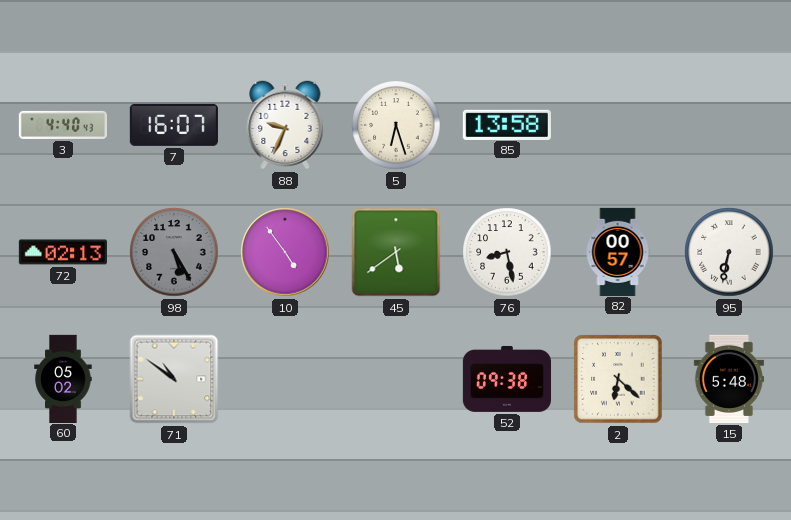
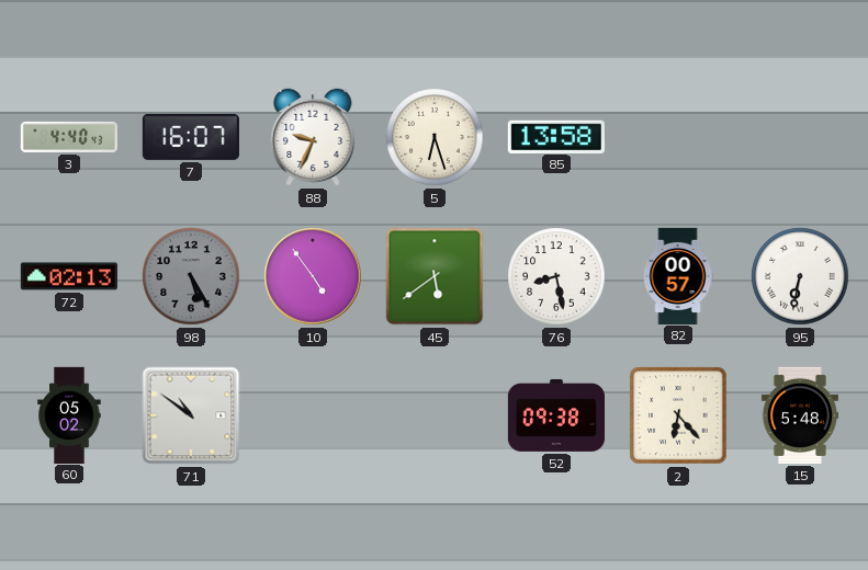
2: 6:22 -> 6:23 (678, 415)
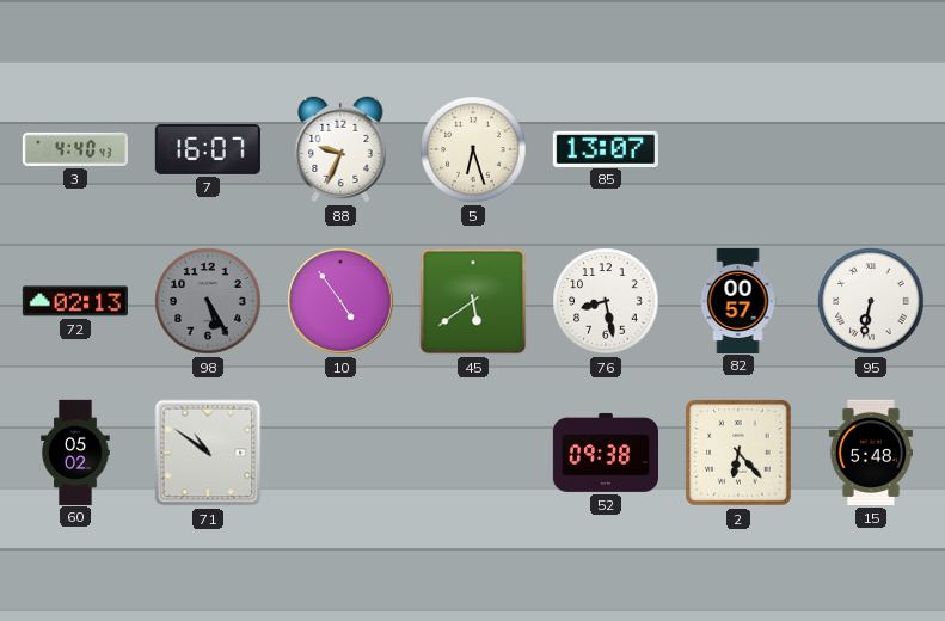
85: 13:58 -> 13:07 (606, 148)
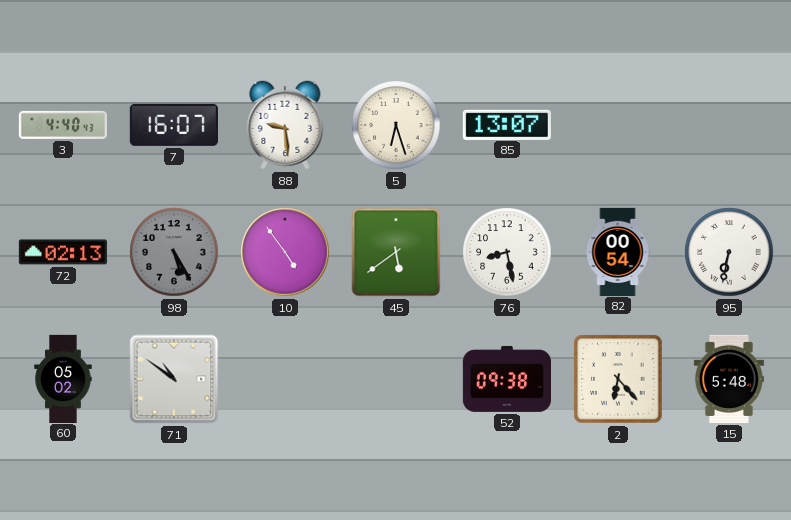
88: 9:34 -> 9:29 (285, 125)
82: 00:57 -> 00:54 (618, 251)
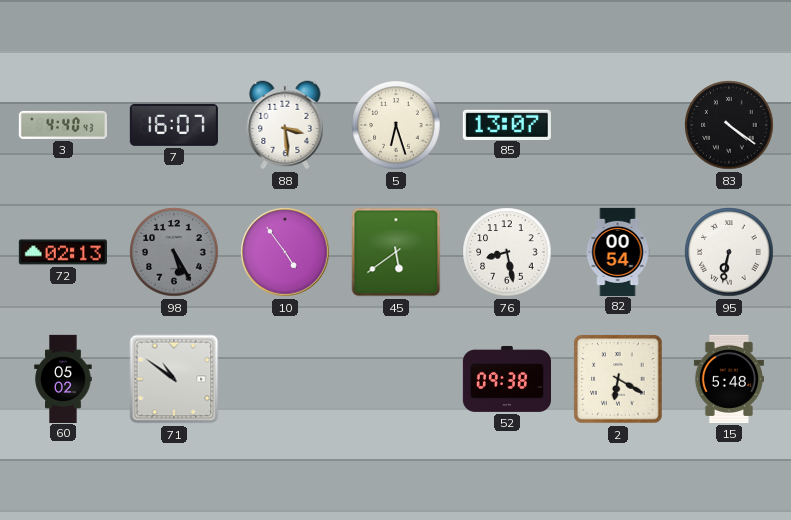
88: 9:29 -> 3:29 (285, 125)
83: none -> 4:21 (729, 125)
2: 6:23 -> 6:20 (618, 379)
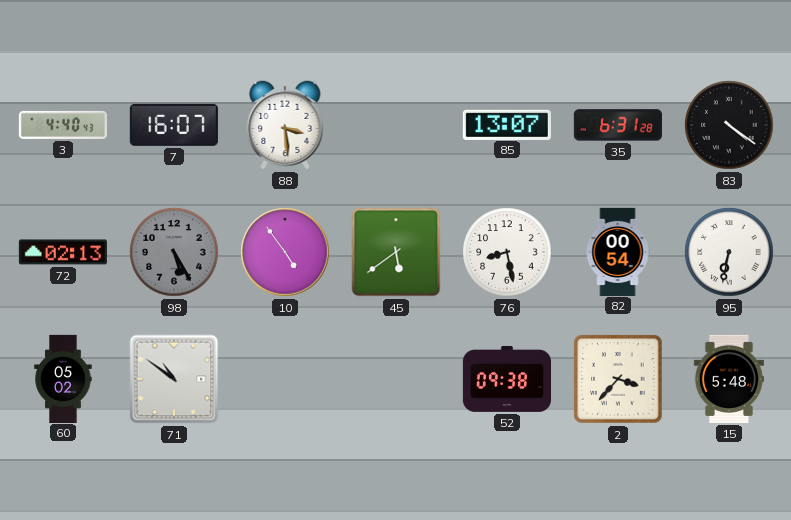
5: 6:27 -> none (396, 125)
35: none -> 6:31 (618, 125)
2: 6:20 -> 3:37 (618, 379)
